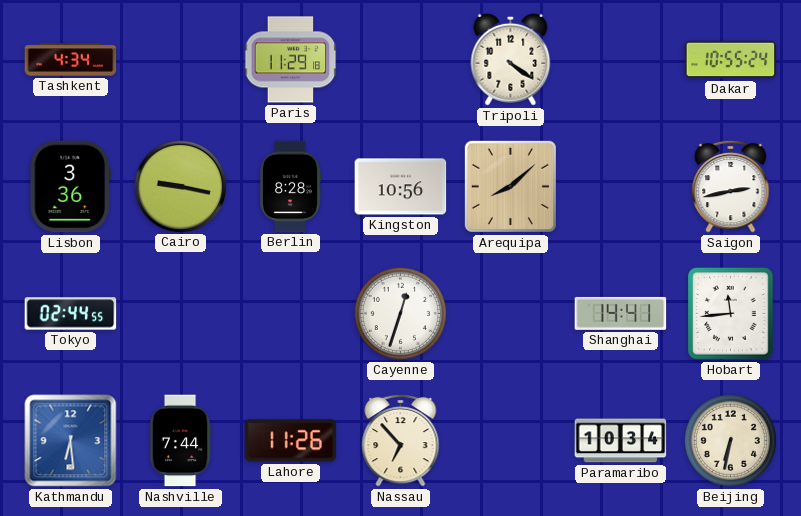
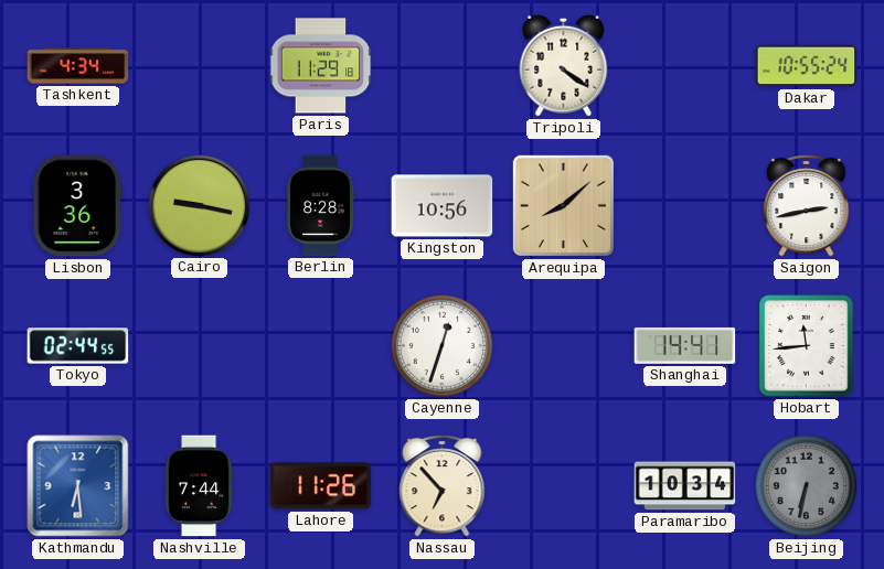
Beijing dial: cream -> grey (806, 485)
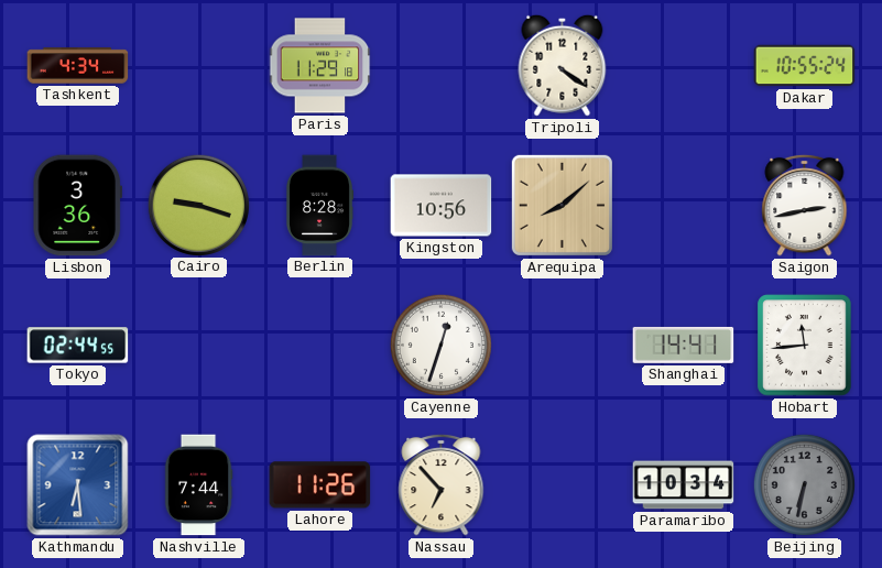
Cairo: 9:17 -> 9:18 (198, 205)
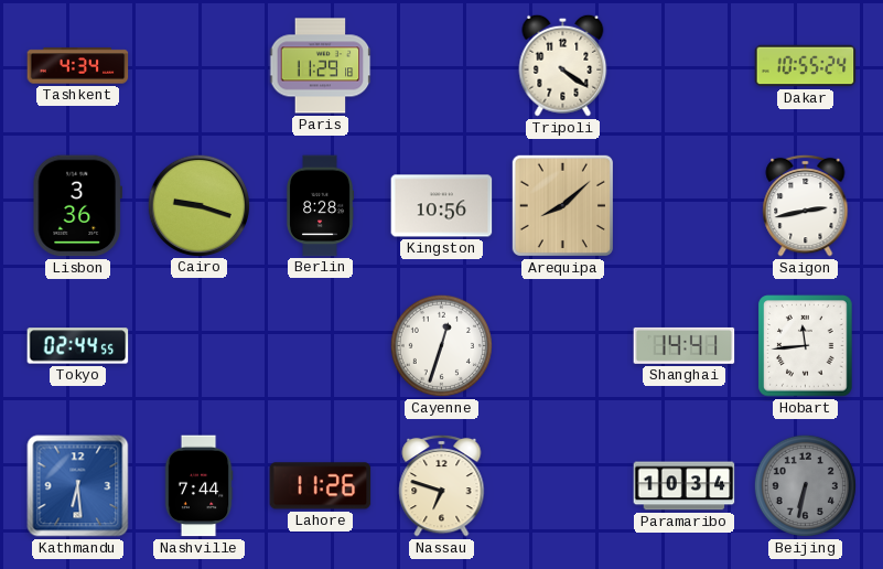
Nassau: 6:53 -> 6:48 (442, 485)
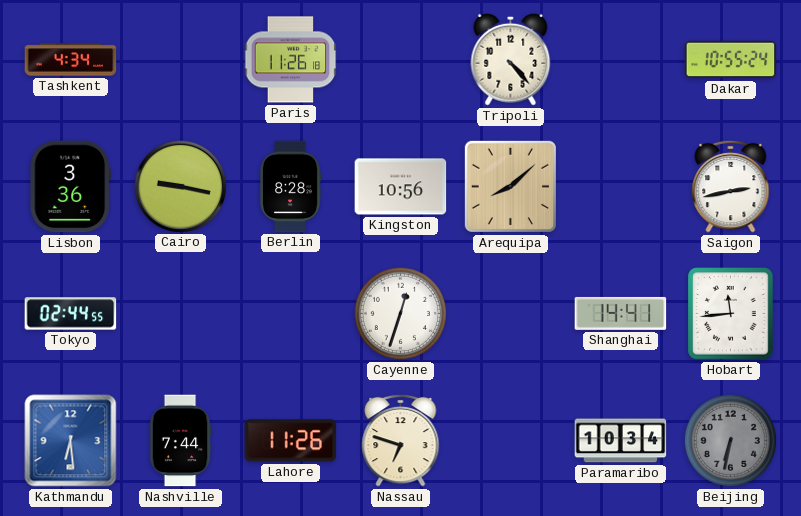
Paris: 11:29 -> 11:26 (291, 60)
Tripoli: 4:21 -> 4:23 (511, 59)
Cairo: 9:18 -> 9:17 (180, 186)
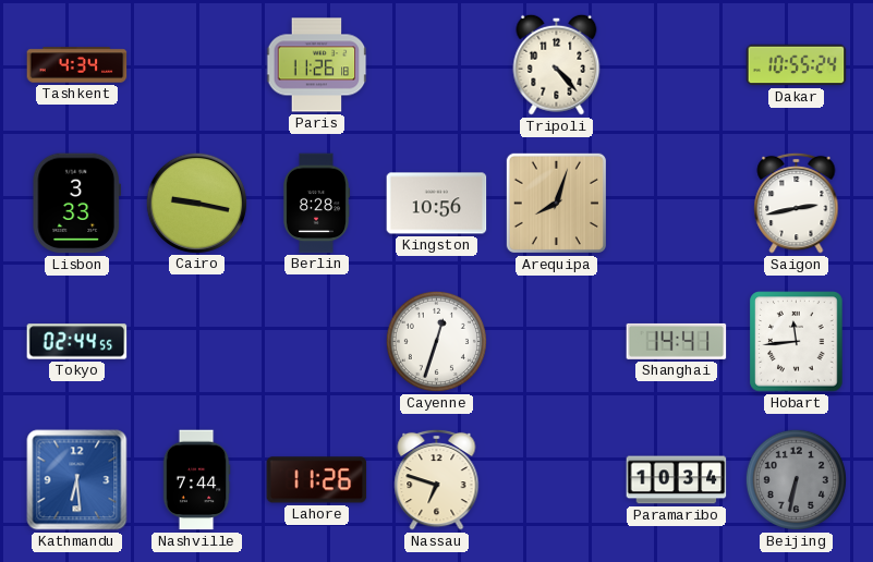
Lisbon: 3:36 -> 3:33 (76, 204)
Arequipa: 8:08 -> 8:03 (556, 203)
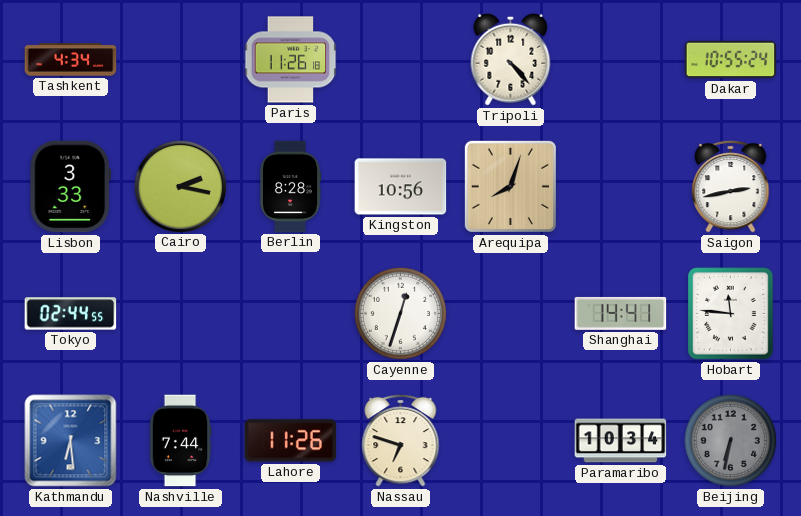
Cairo: 9:17 -> 2:17 (180, 186)
Hobart: 11:44 -> 11:46 (731, 314)
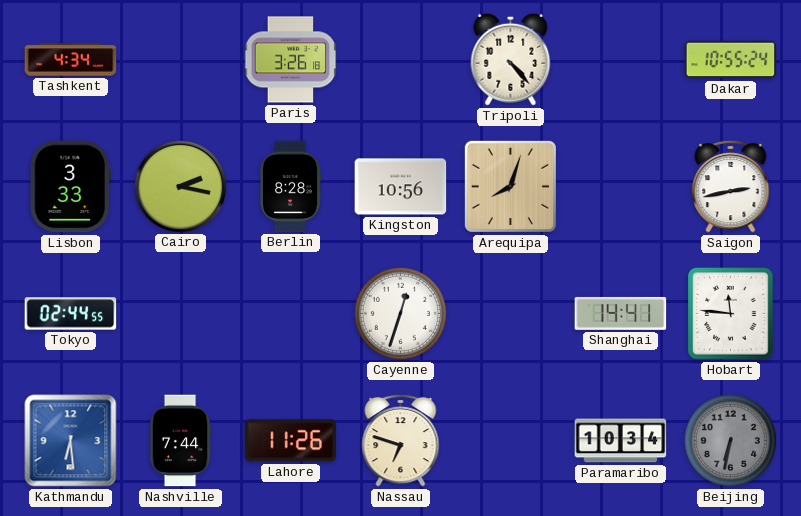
Paris: 11:26 -> 3:26 (291, 60)
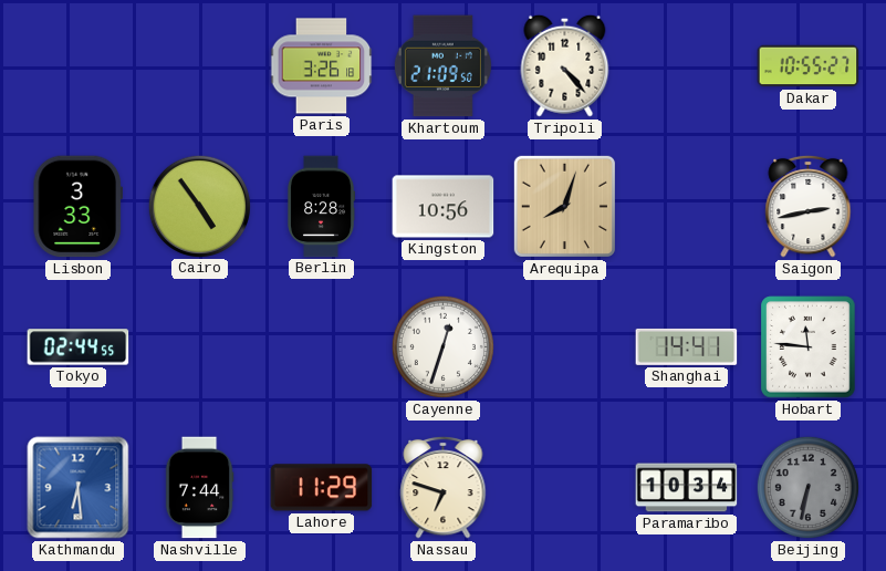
Tashkent: 4:34 -> none (71, 60)
Khartoum: none -> 21:09 (442, 66)
Dakar: 10:55:24 -> 10:55:27 (809, 66)
Cairo: 2:17 -> 4:54 (199, 206)
Lahore: 11:26 -> 11:29 (322, 488)
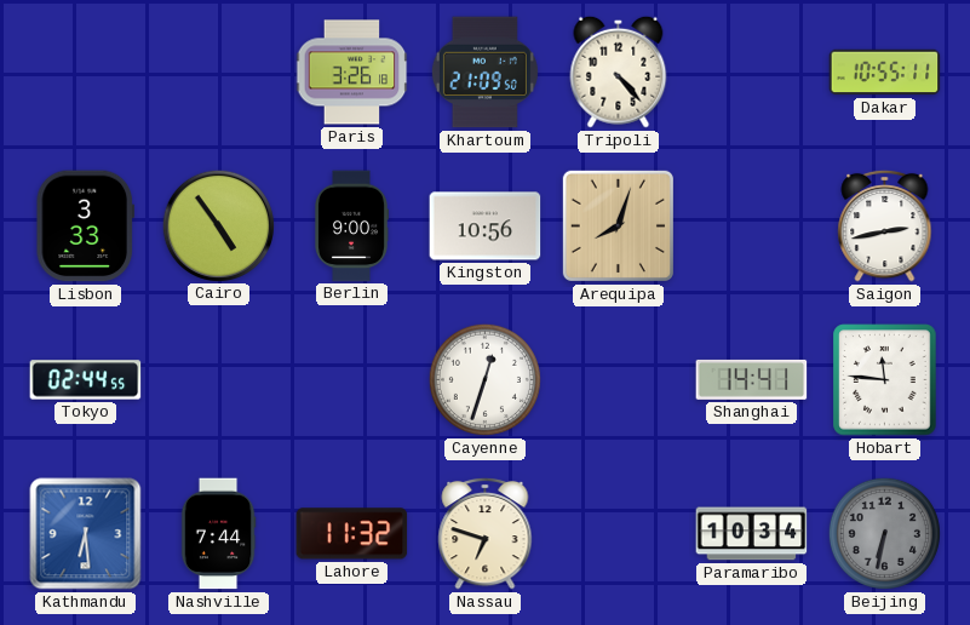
Dakar: 10:55:27 -> 10:55:11 (885, 73)
Berlin: 8:28 -> 9:00 (351, 227)
Lahore: 11:29 -> 11:32 (352, 534)
